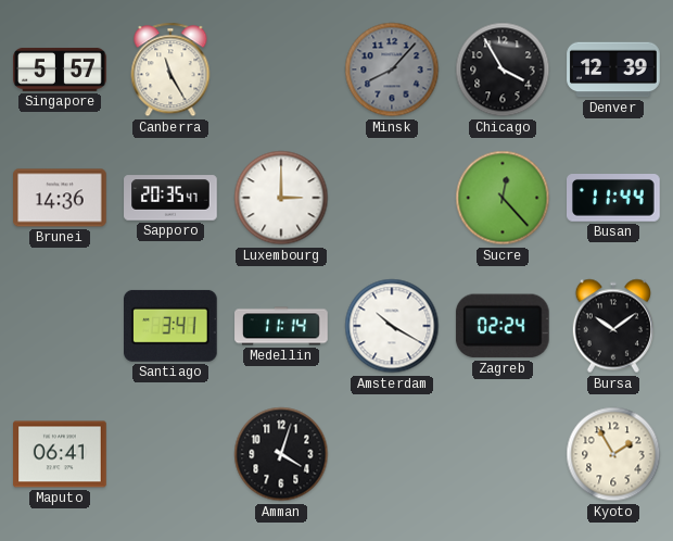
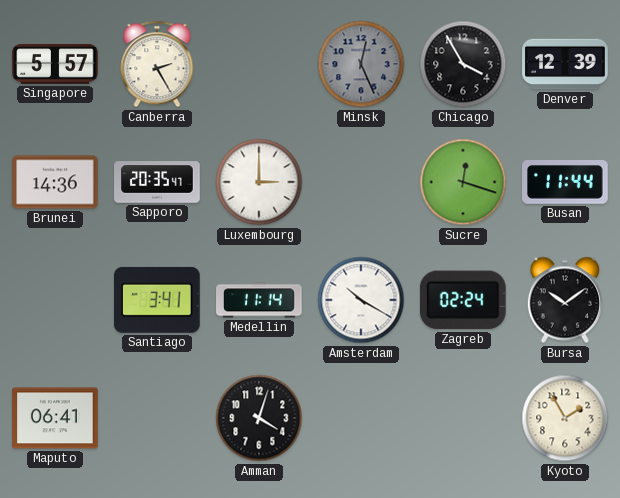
Canberra: 11:25 -> 2:25 (157, 64)
Minsk: 8:07 -> 12:26 (361, 64)
Sucre: 12:23 -> 12:18 (463, 182)
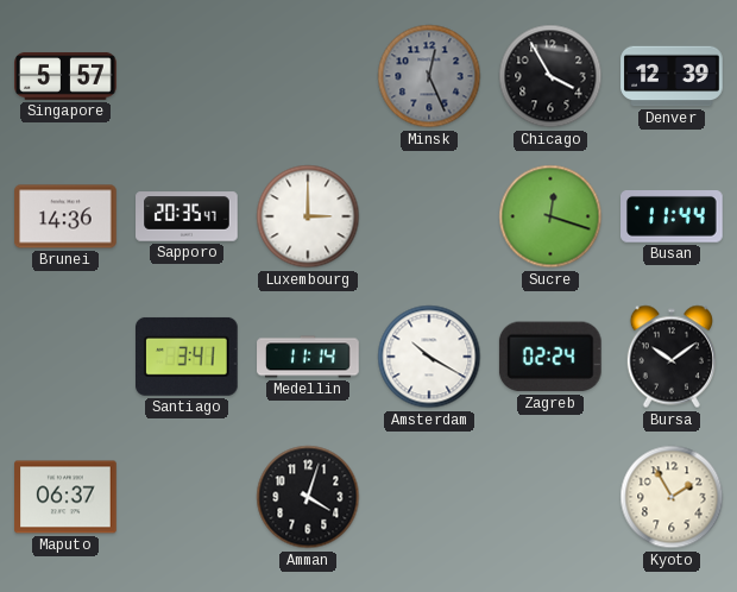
Canberra: 2:25 -> none (157, 64)
Maputo: 06:41 -> 06:37 (65, 497)
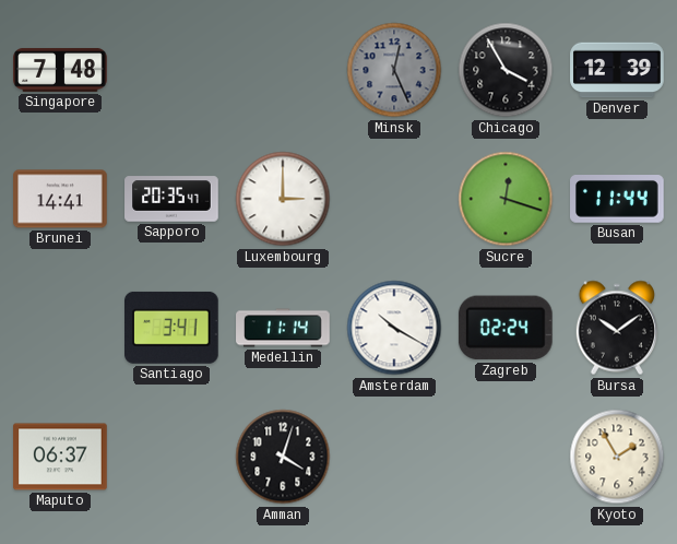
Singapore: 5:57 -> 7:48 (60, 70)
Brunei: 14:36 -> 14:41 (60, 199)
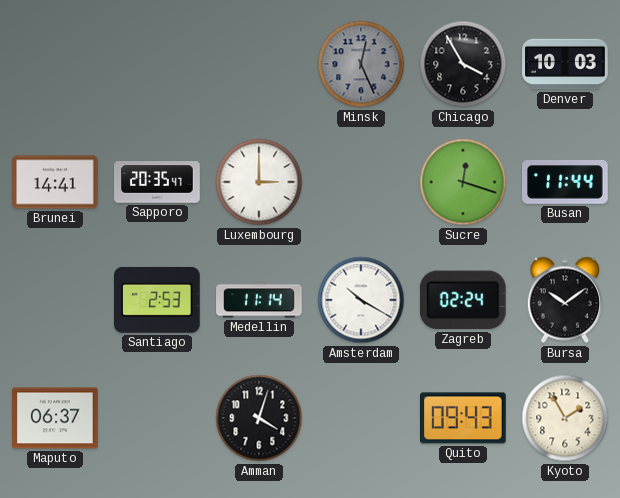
Singapore: 7:48 -> none (60, 70)
Denver: 12:39 -> 10:03 (565, 64)
Santiago: 3:41 -> 2:53 (158, 300)
Quito: none -> 09:43 (464, 418)
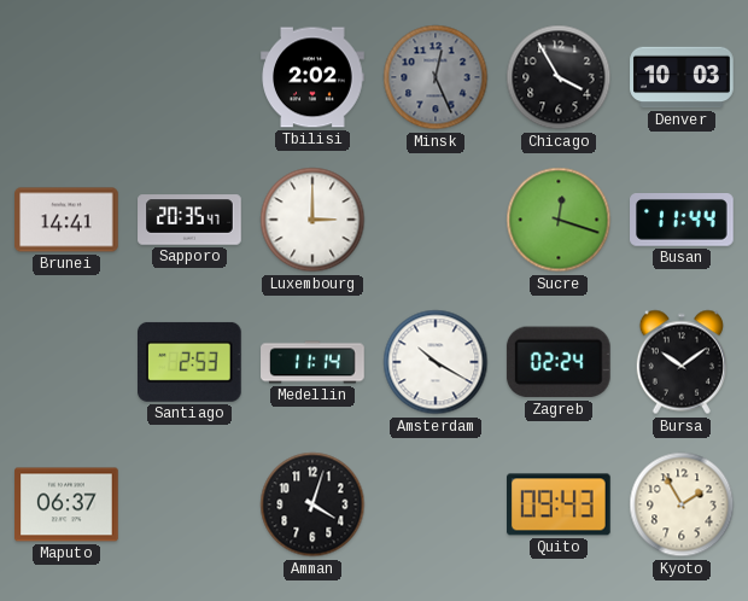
Tbilisi: none -> 2:02 (312, 77)
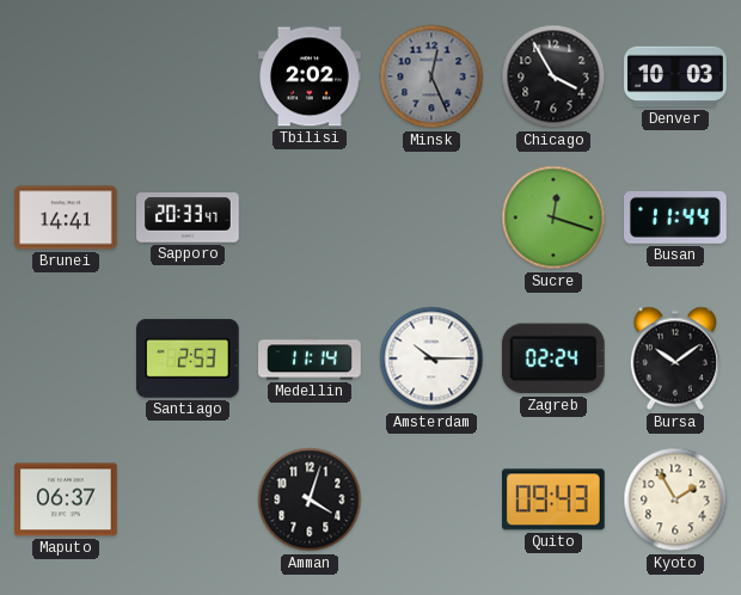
Sapporo: 20:35 -> 20:33 (188, 217)
Luxembourg: 3:00 -> none (312, 220)
Amsterdam: 10:20 -> 10:15 (431, 358)
